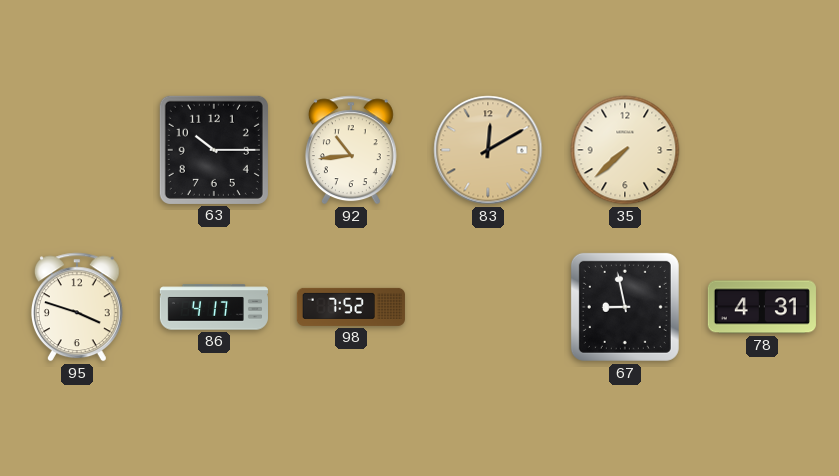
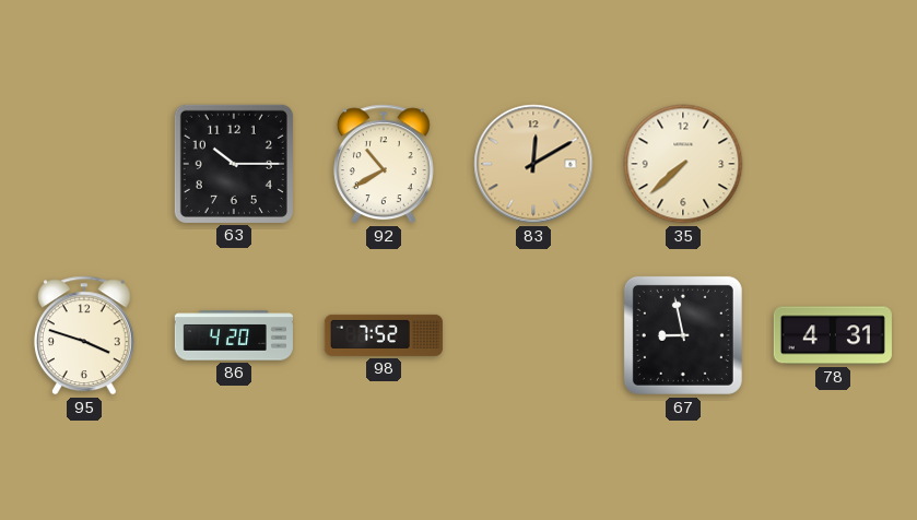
92: 10:44 -> 10:40 (384, 164)
86: 4:17 -> 4:20 (234, 335)
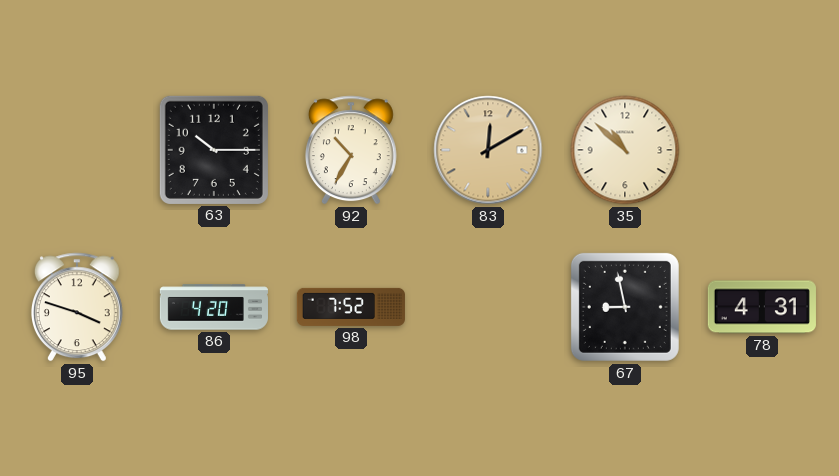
92: 10:40 -> 10:35 (351, 150)
35: 7:38 -> 10:52 (625, 150)
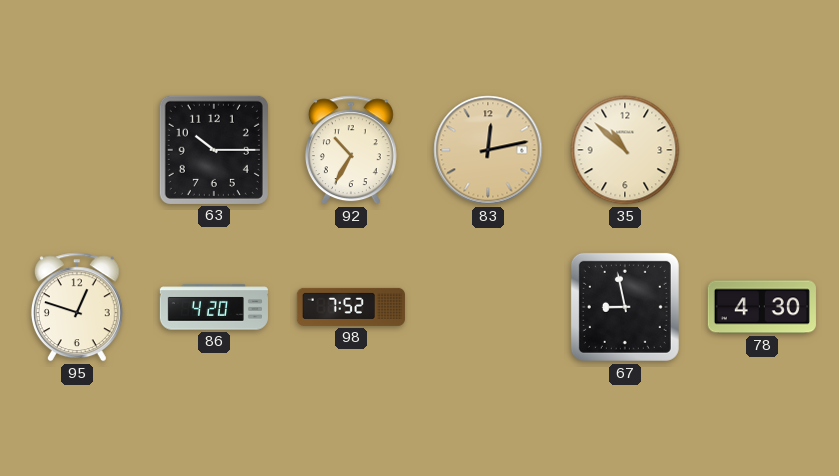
83: 12:10 -> 12:13 (488, 150)
95: 3:48 -> 12:48 (77, 307)
78: 4:31 -> 4:30 (762, 307)
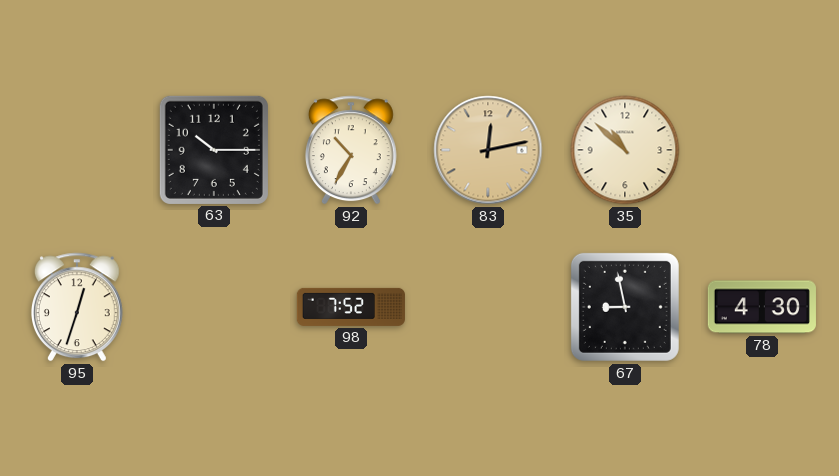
95: 12:48 -> 12:33 (77, 307)
86: 4:20 -> none (214, 307)
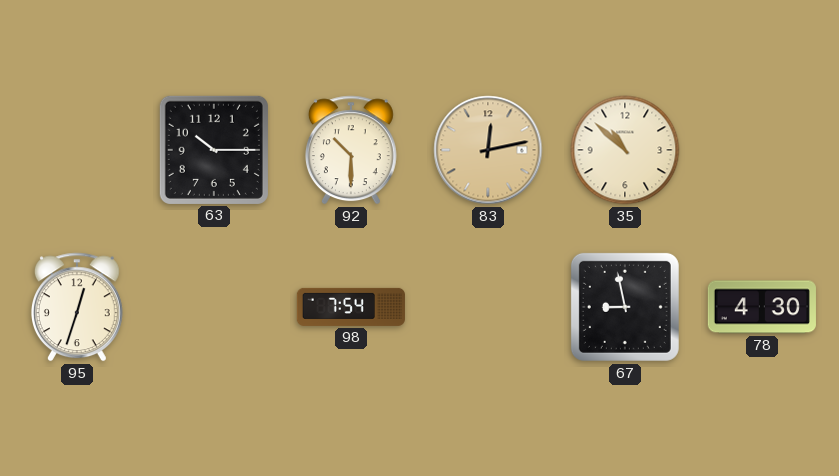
92: 10:35 -> 10:30 (351, 150)
98: 7:52 -> 7:54 (351, 307)
